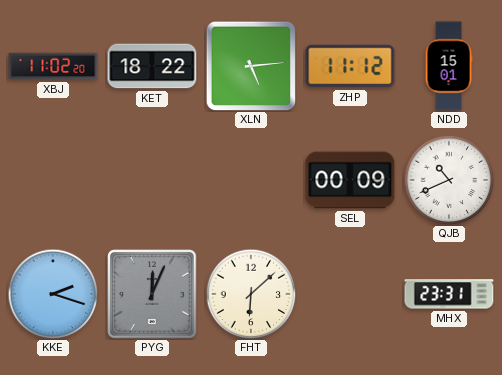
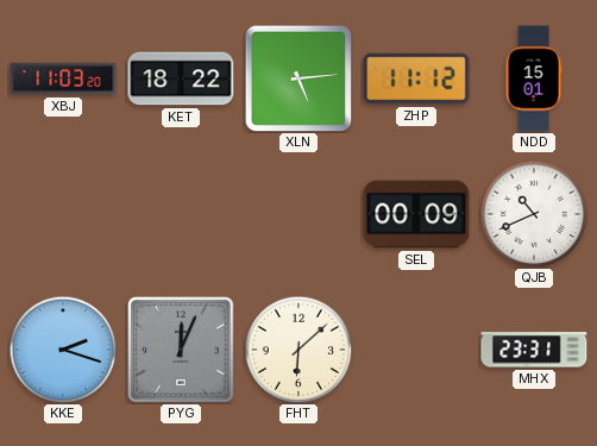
XBJ: 11:02 -> 11:03 (63, 78)
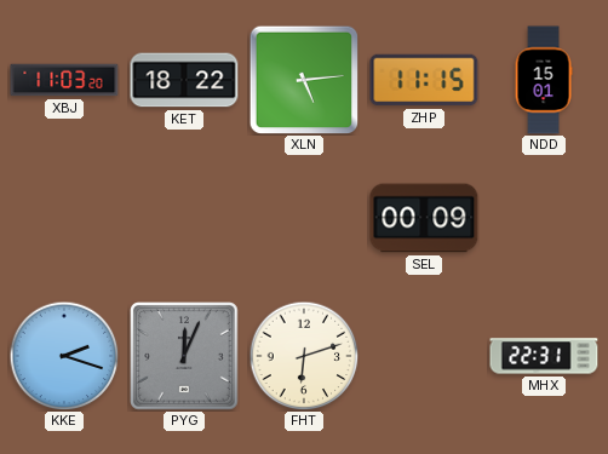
ZHP: 11:12 -> 11:15 (424, 80)
QJB: 10:41 -> none (534, 214)
FHT: 6:08 -> 6:12 (304, 356)
MHX: 23:31 -> 22:31 (544, 356)
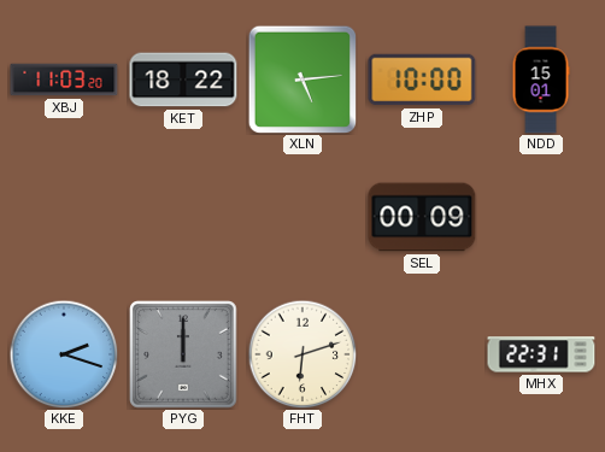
ZHP: 11:15 -> 10:00 (422, 80)
PYG: 12:04 -> 12:00 (183, 354)
